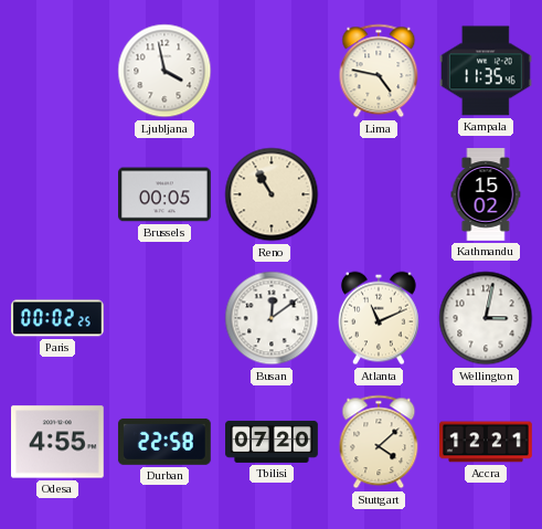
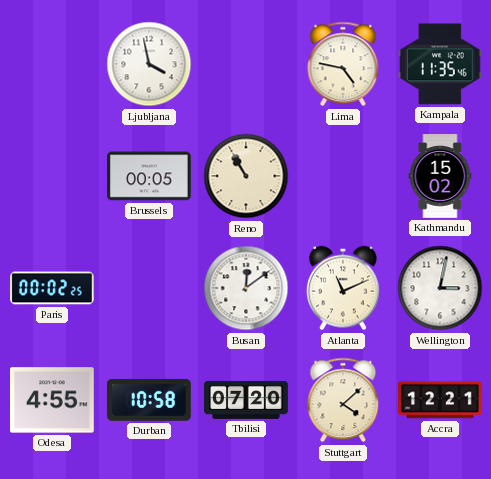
Durban: 22:58 -> 10:58 (149, 400)
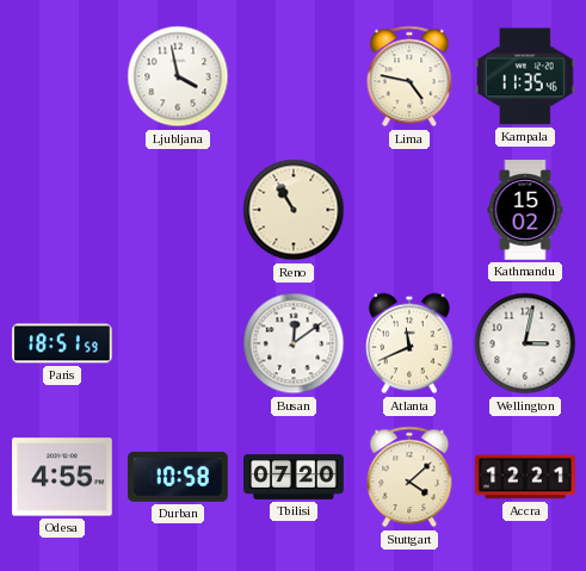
Brussels: 00:05 -> none (150, 176)
Paris: 00:02 -> 18:51 (63, 343)
Atlanta: 11:11 -> 11:41 (409, 343)
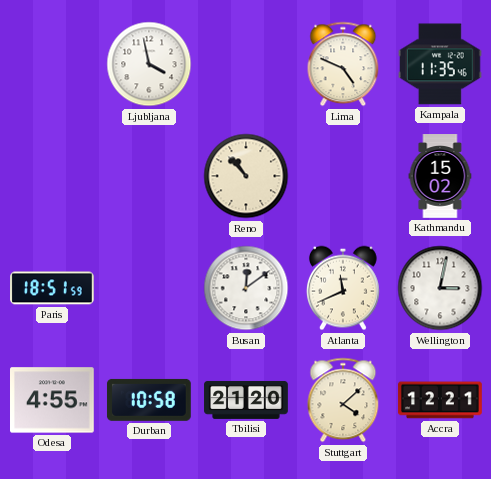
Lima: 4:47 -> 4:49 (343, 64)
Reno: 10:55 -> 10:53 (246, 176)
Tbilisi: 07:20 -> 21:20 (246, 400)
